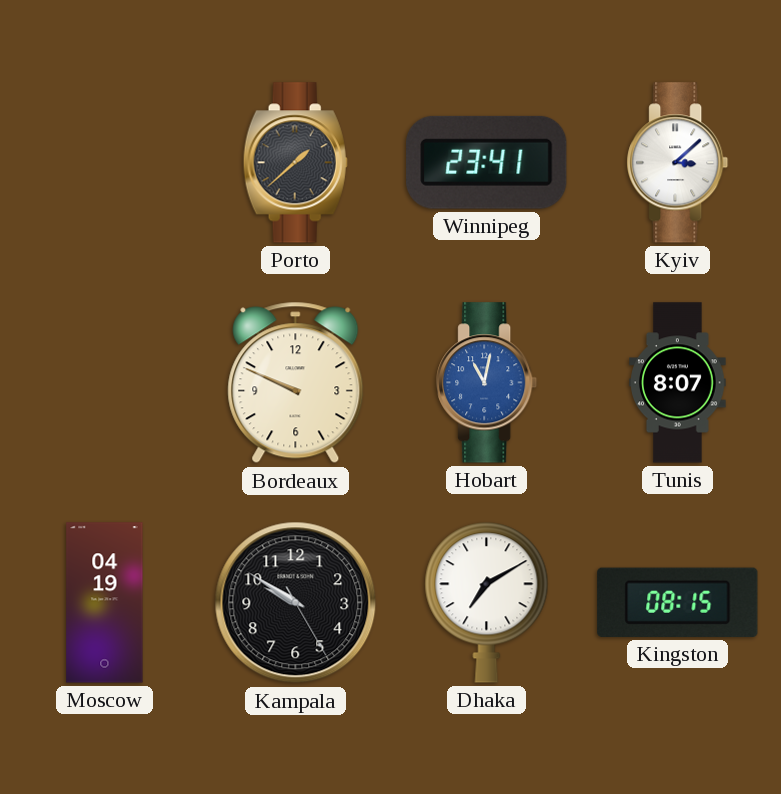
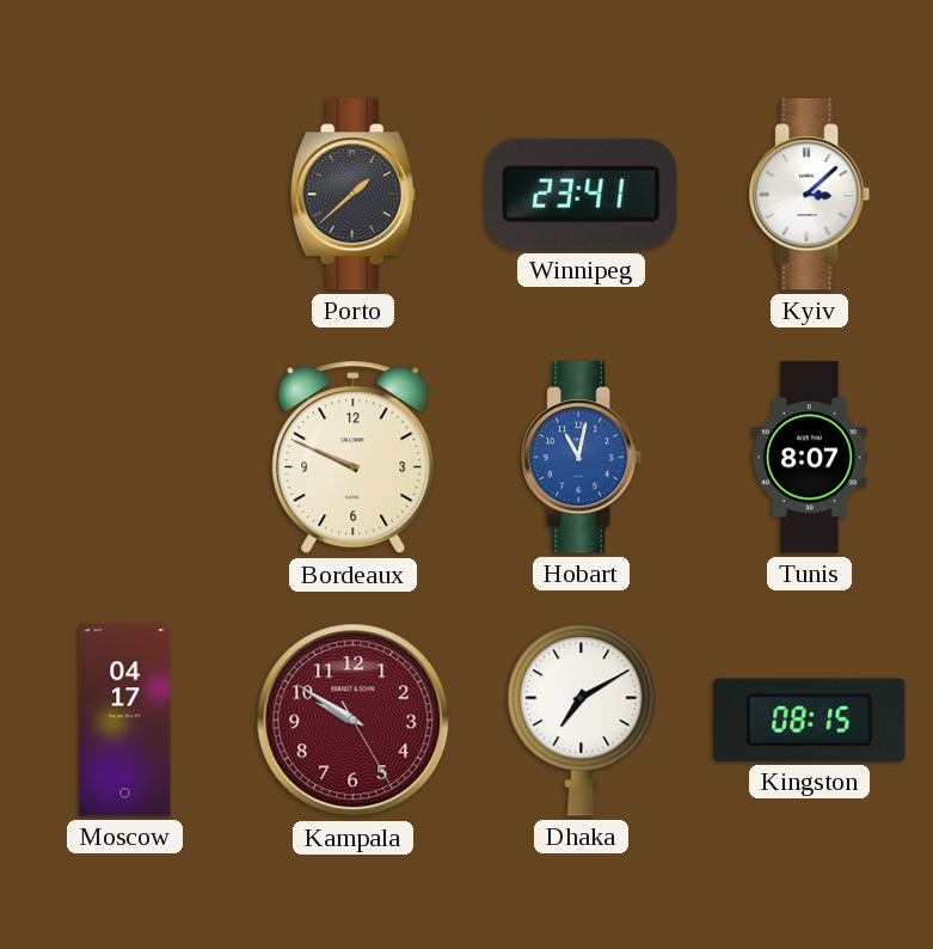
Moscow: 04:19 -> 04:17 (125, 721)
Kampala dial: black -> burgundy (354, 721)
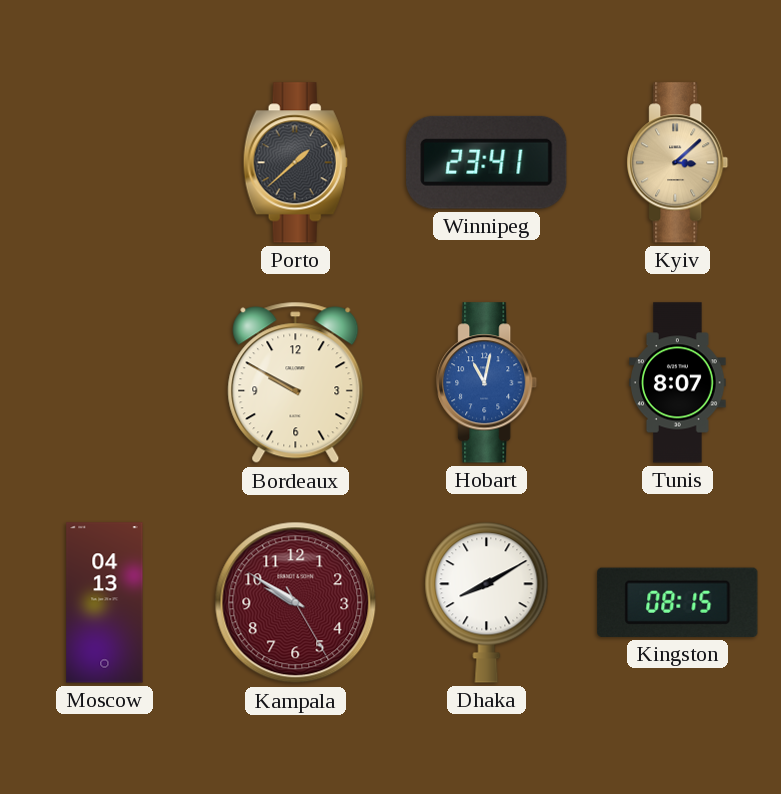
Kyiv dial: white -> champagne (678, 163)
Bordeaux: 9:49 -> 9:50 (296, 383)
Moscow: 04:17 -> 04:13 (105, 603)
Dhaka: 7:10 -> 8:10 (487, 602)
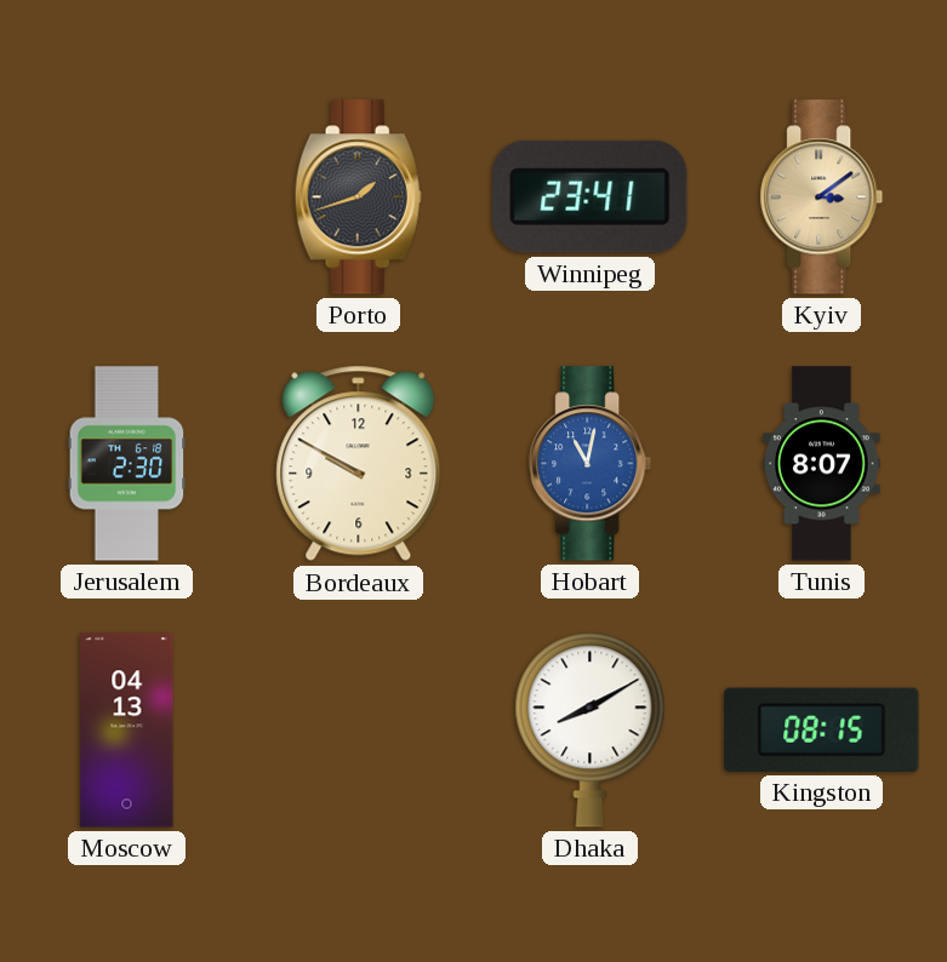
Porto: 1:38 -> 1:42 (358, 197)
Kyiv: 3:08 -> 3:09 (822, 197)
Jerusalem: none -> 2:30 (127, 464)
Kampala: 9:50 -> none (296, 603)
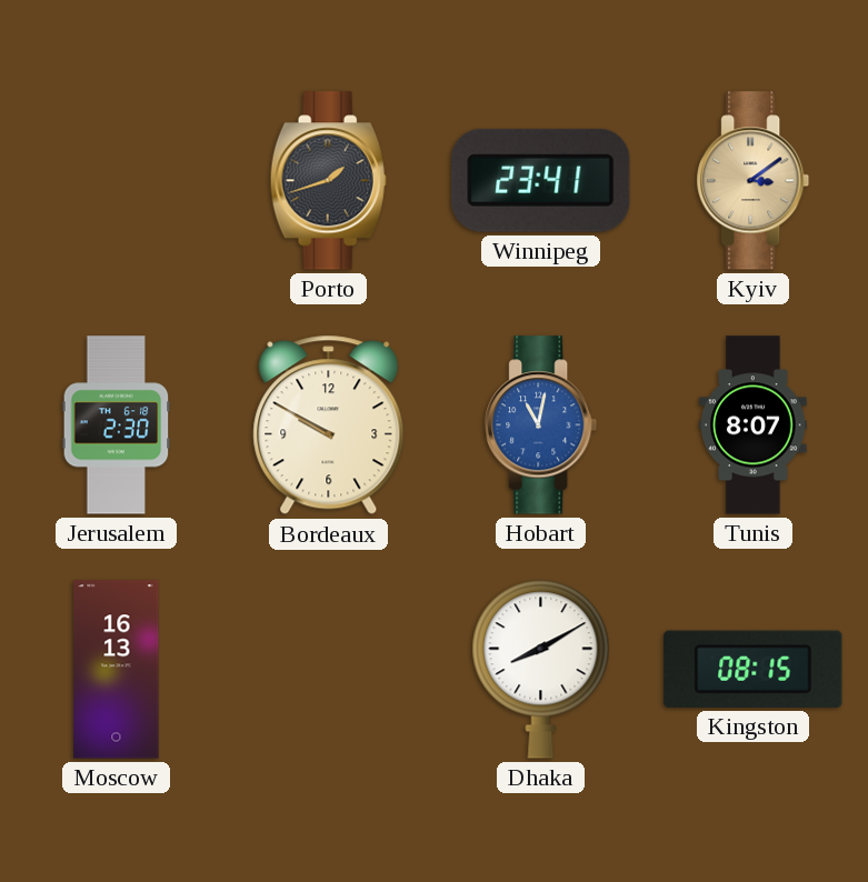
Moscow: 04:13 -> 16:13 (117, 670)
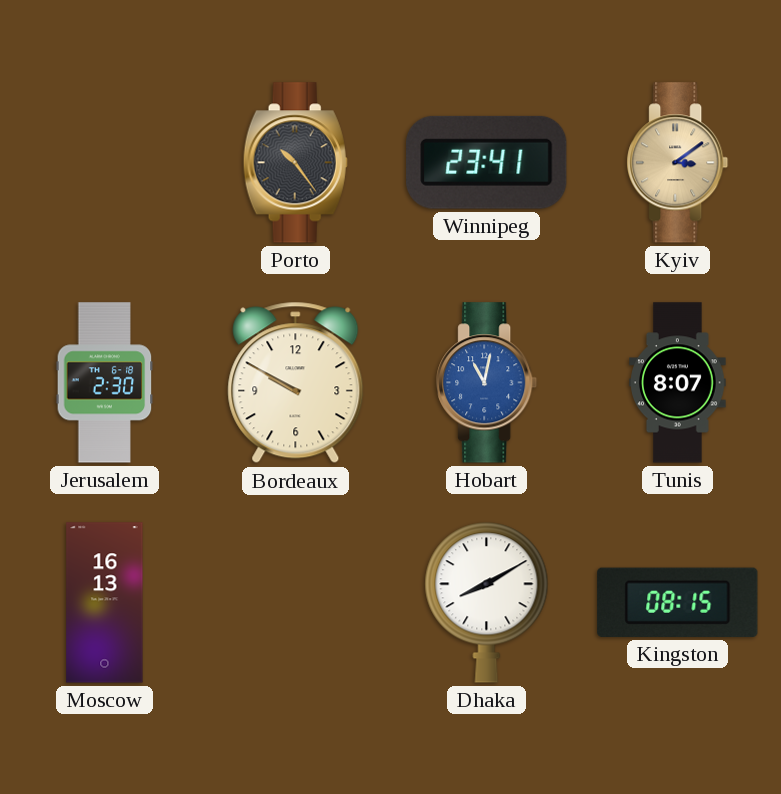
Porto: 1:42 -> 10:24 (295, 163)
